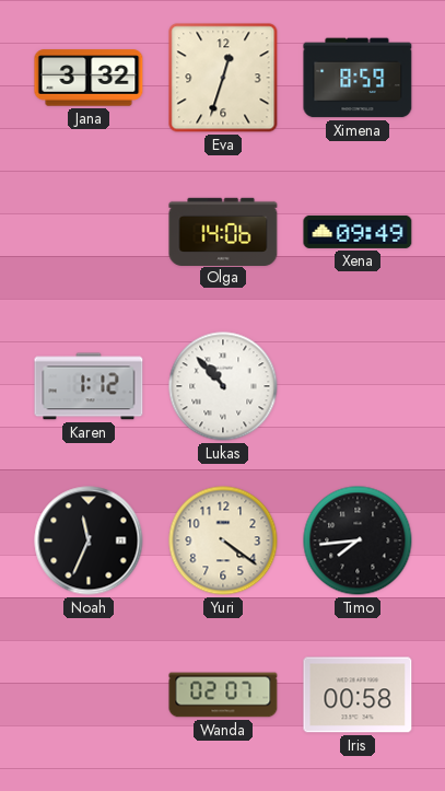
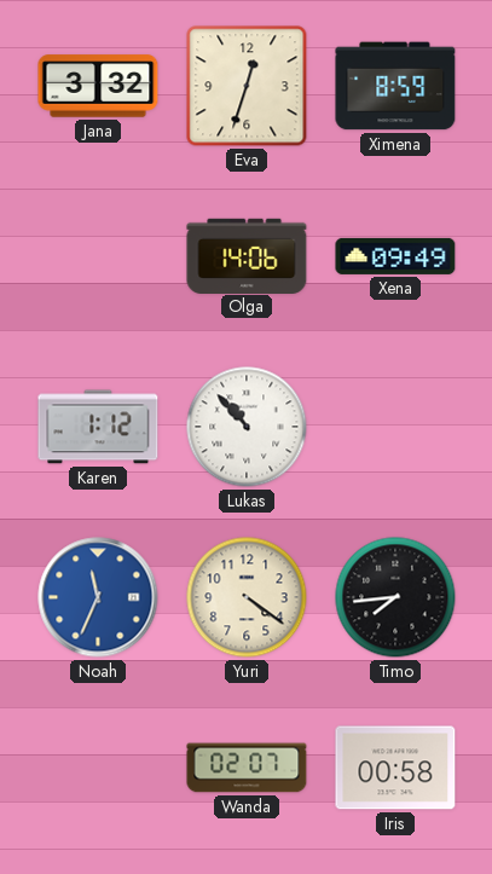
Noah dial: black -> blue (98, 597)
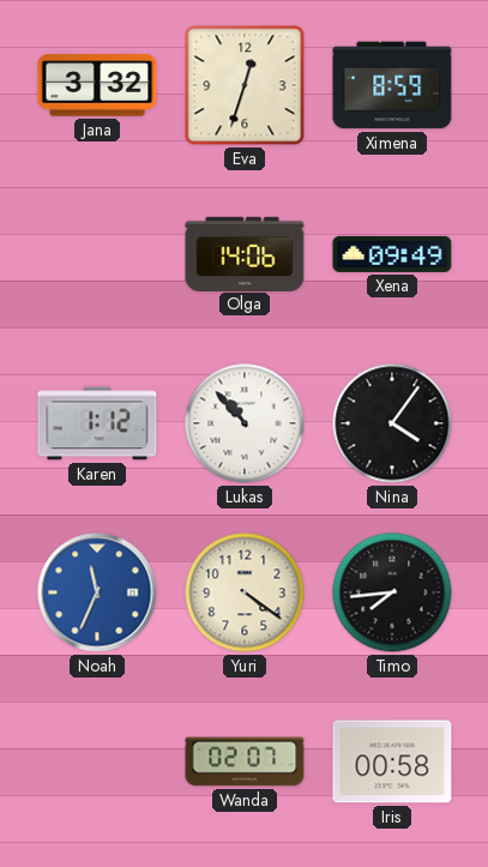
Nina: none -> 4:06 (392, 423)
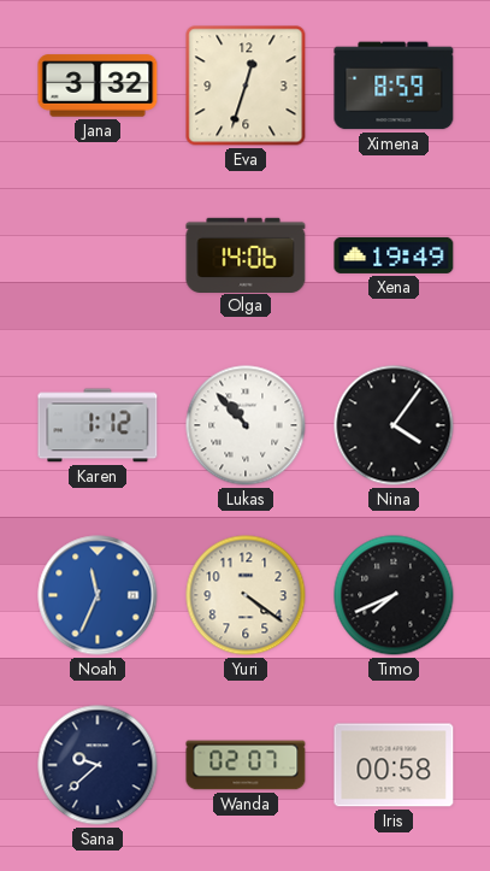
Xena: 09:49 -> 19:49 (394, 255)
Timo: 7:44 -> 7:41 (394, 595)
Sana: none -> 9:38 (98, 765)
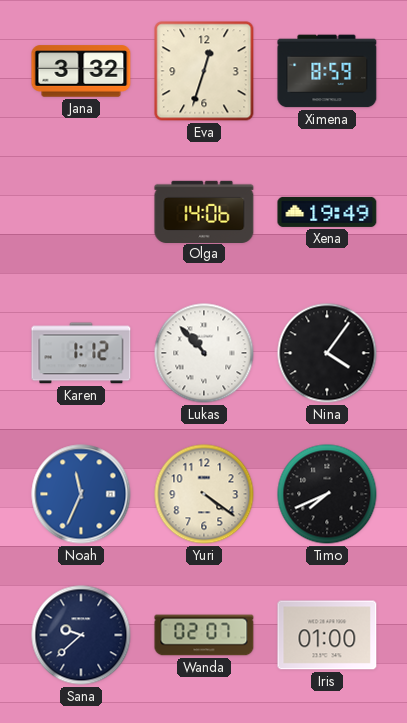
Iris: 00:58 -> 01:00 (327, 635)
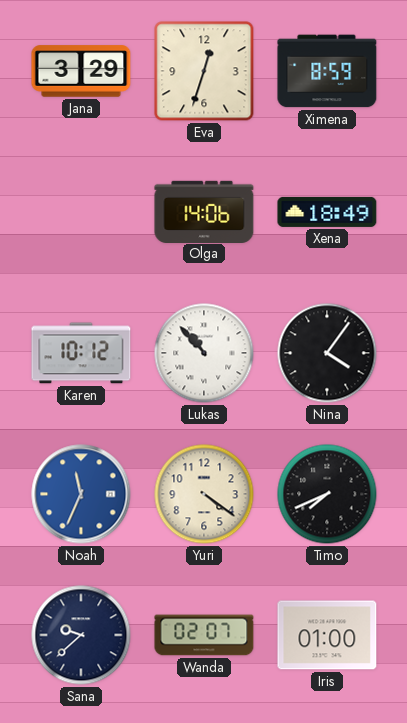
Jana: 3:32 -> 3:29 (81, 71)
Xena: 19:49 -> 18:49 (327, 212)
Karen: 1:12 -> 10:12 (81, 353)
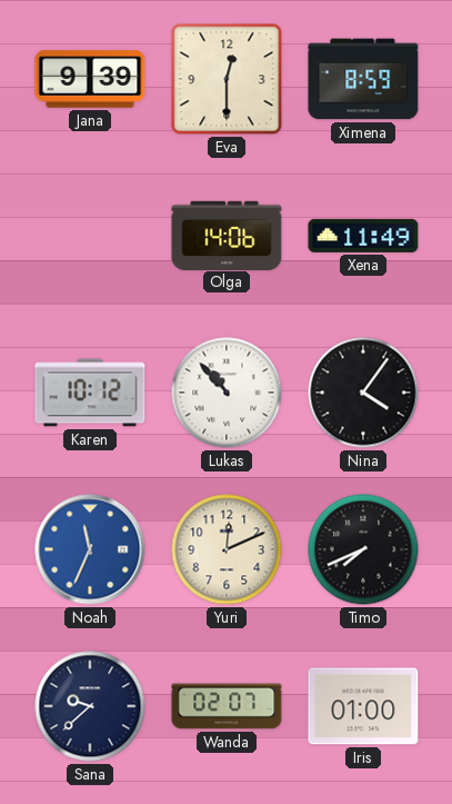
Jana: 3:29 -> 9:39 (90, 79)
Eva: 12:33 -> 12:30 (227, 79)
Xena: 18:49 -> 11:49 (363, 236)
Yuri: 4:21 -> 12:11 (227, 549)
